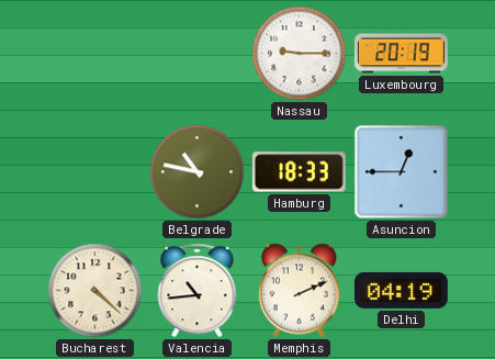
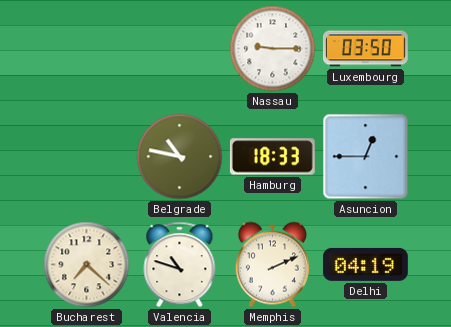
Luxembourg: 20:19 -> 03:50 (365, 49)
Bucharest: 4:22 -> 7:22 (87, 265)
Valencia: 10:44 -> 10:48 (180, 265)
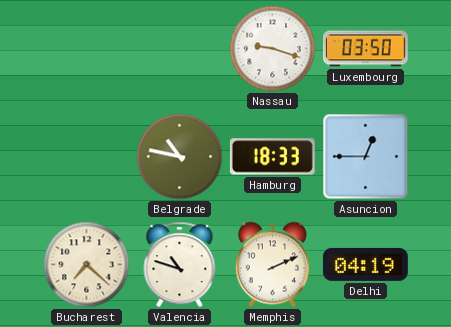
Nassau: 9:15 -> 9:18 (273, 49)
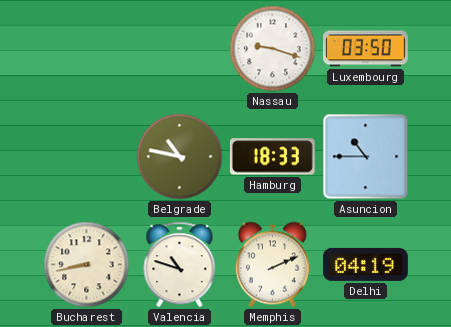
Asuncion: 12:45 -> 10:45 (366, 157)
Bucharest: 7:22 -> 8:43 (87, 265)
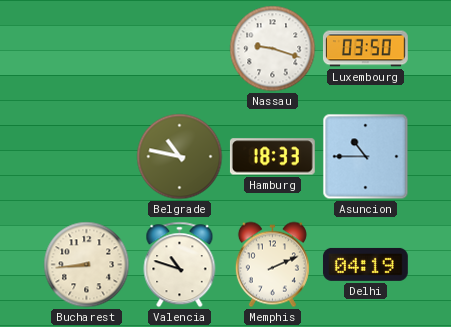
Bucharest: 8:43 -> 8:44 (87, 265)
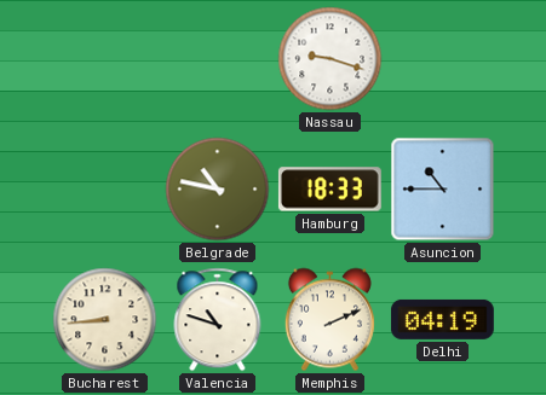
Luxembourg: 03:50 -> none (365, 49)
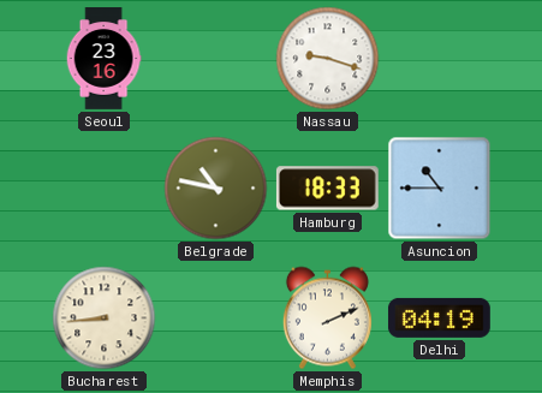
Seoul: none -> 23:16 (103, 59)
Valencia: 10:48 -> none (218, 320)
